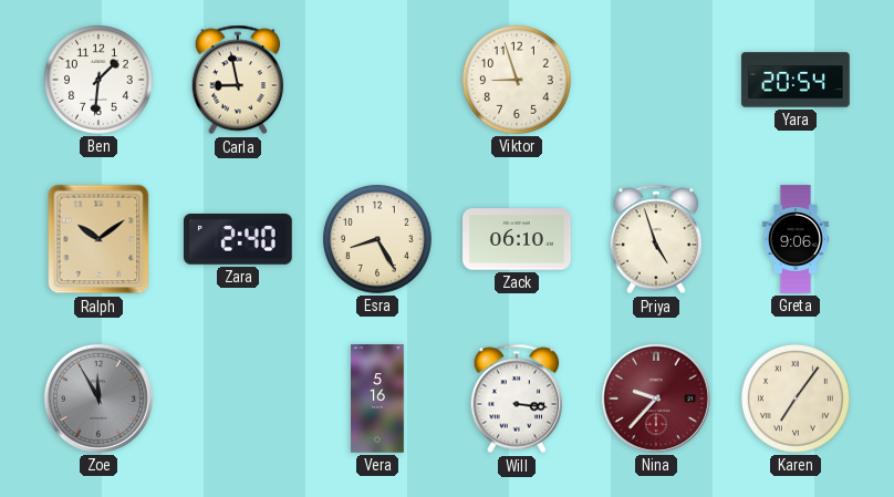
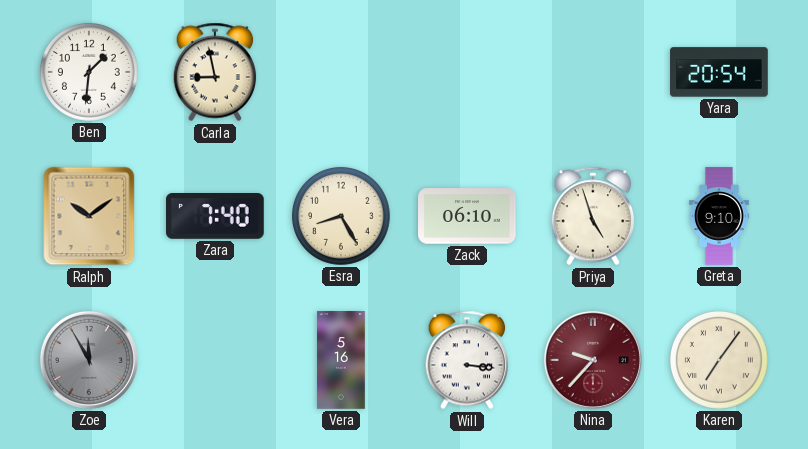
Viktor: 8:57 -> none (517, 80)
Zara: 2:40 -> 7:40 (216, 217)
Greta: 9:06 -> 9:10 (719, 216)
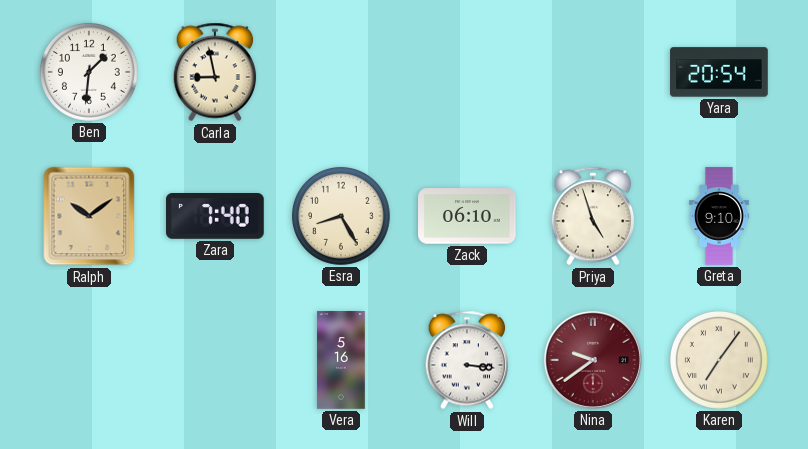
Zoe: 11:55 -> none (89, 360)
Nina: 9:37 -> 9:39 (593, 360)
